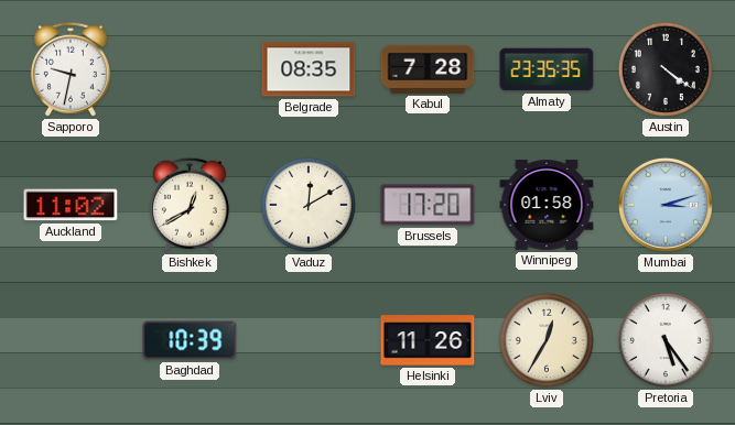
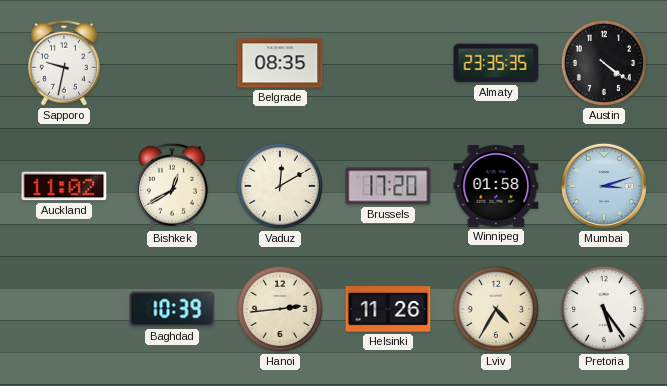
Kabul: 7:28 -> none (428, 69)
Hanoi: none -> 2:44 (280, 309)
Lviv: 12:35 -> 4:35 (496, 309)
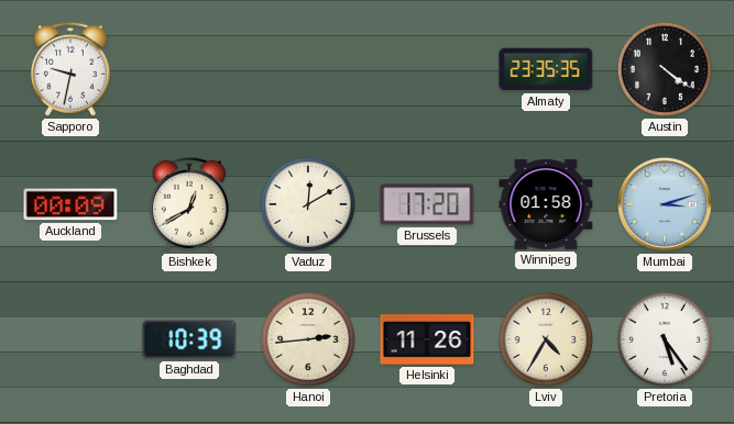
Belgrade: 08:35 -> none (280, 63)
Auckland: 11:02 -> 00:09 (70, 204)
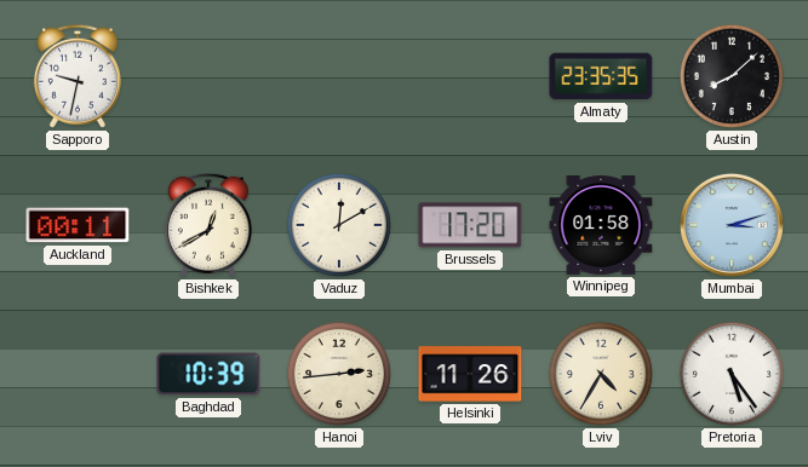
Austin: 4:21 -> 8:08 (732, 76)
Auckland: 00:09 -> 00:11 (78, 225)
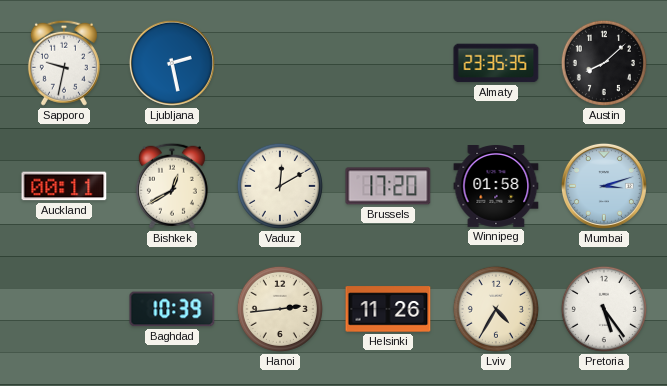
Ljubljana: none -> 2:28 (172, 63)
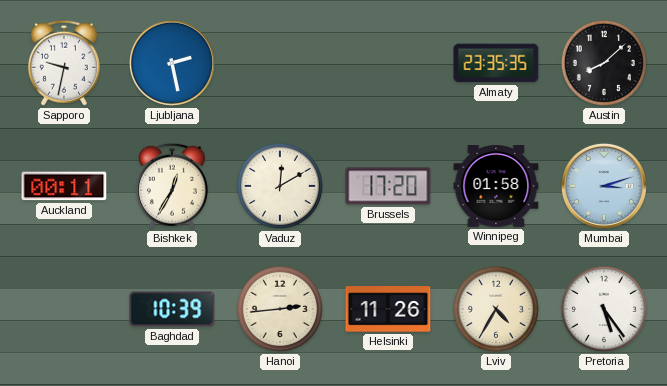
Bishkek: 12:40 -> 12:35 (172, 186)
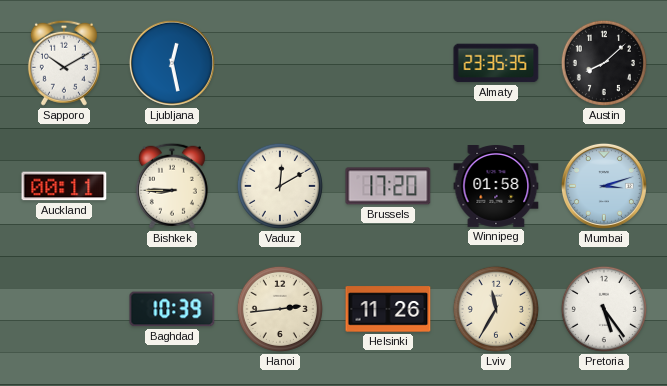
Sapporo: 9:32 -> 10:10 (64, 63)
Ljubljana: 2:28 -> 12:28 (172, 63)
Bishkek: 12:35 -> 8:45 (172, 186)
Lviv: 4:35 -> 11:35 (496, 309)
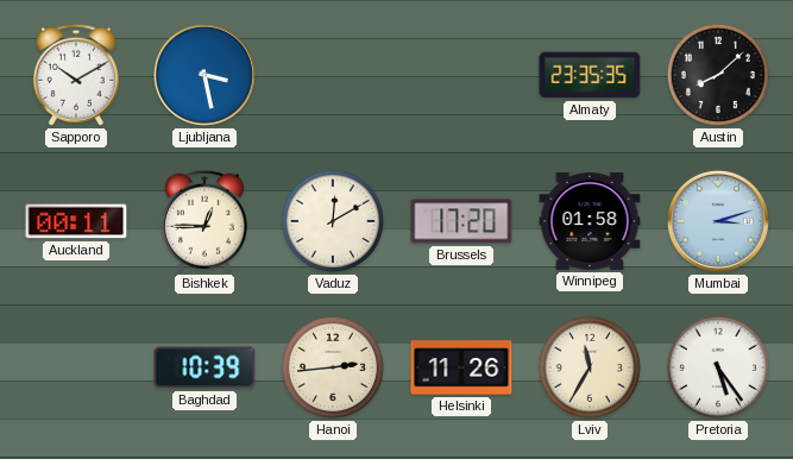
Ljubljana: 12:28 -> 3:28 (204, 75)
Bishkek: 8:45 -> 12:45 (204, 221)
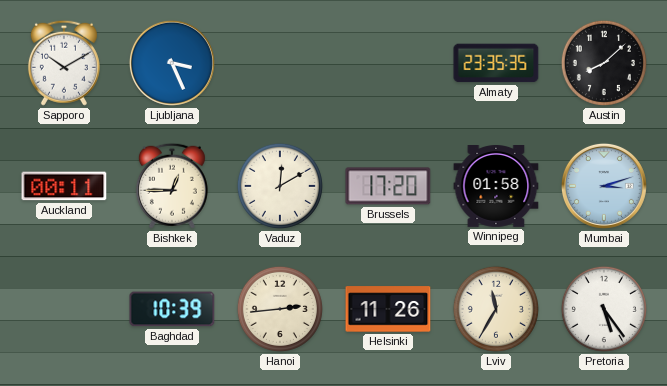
Ljubljana: 3:28 -> 3:26 (172, 63)
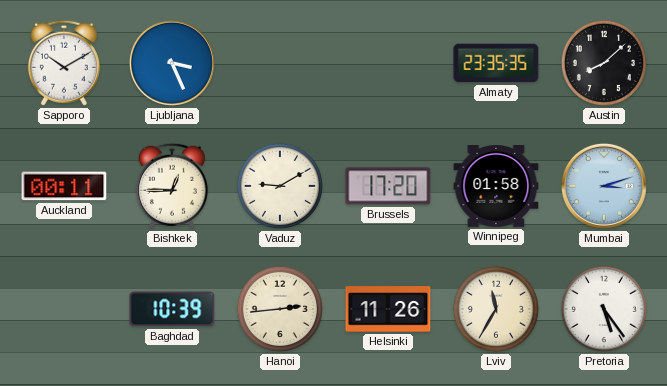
Vaduz: 12:10 -> 9:10 (280, 186)
